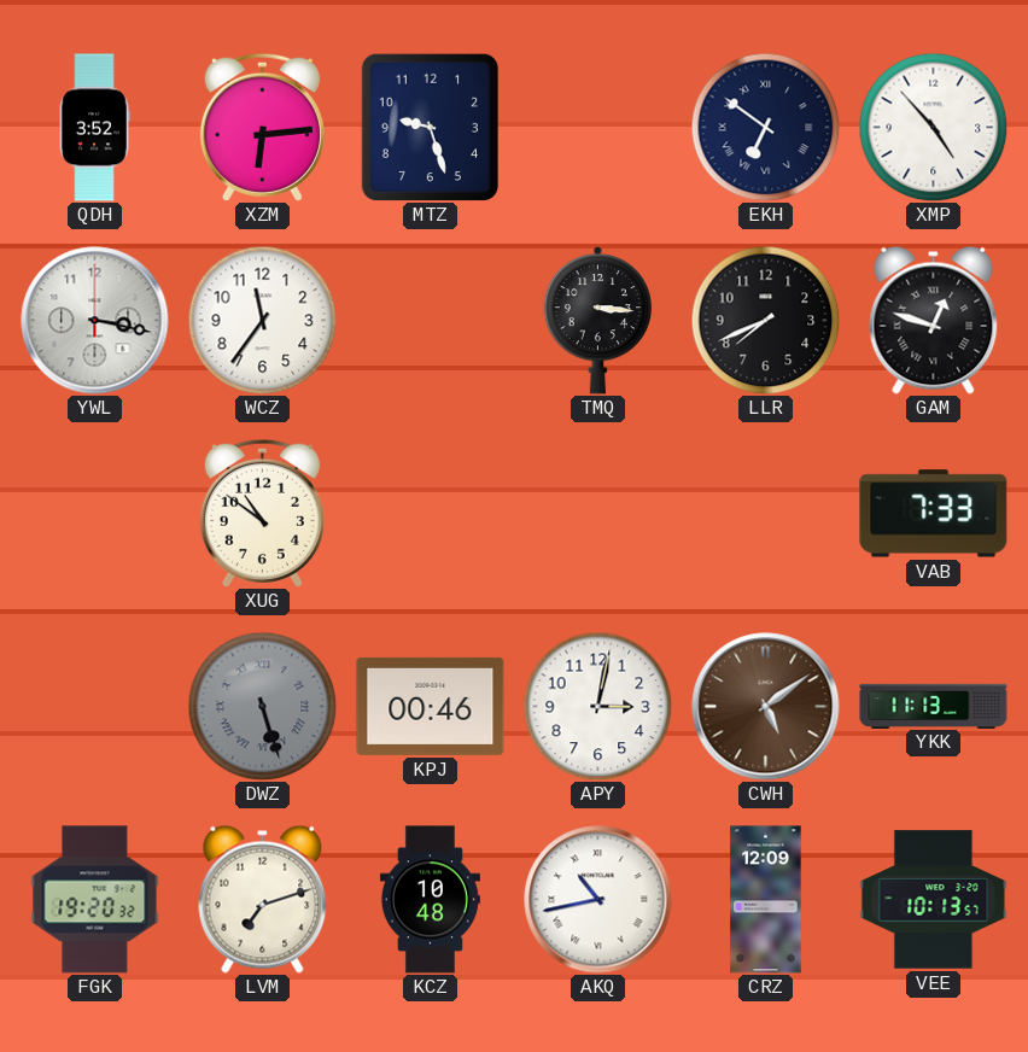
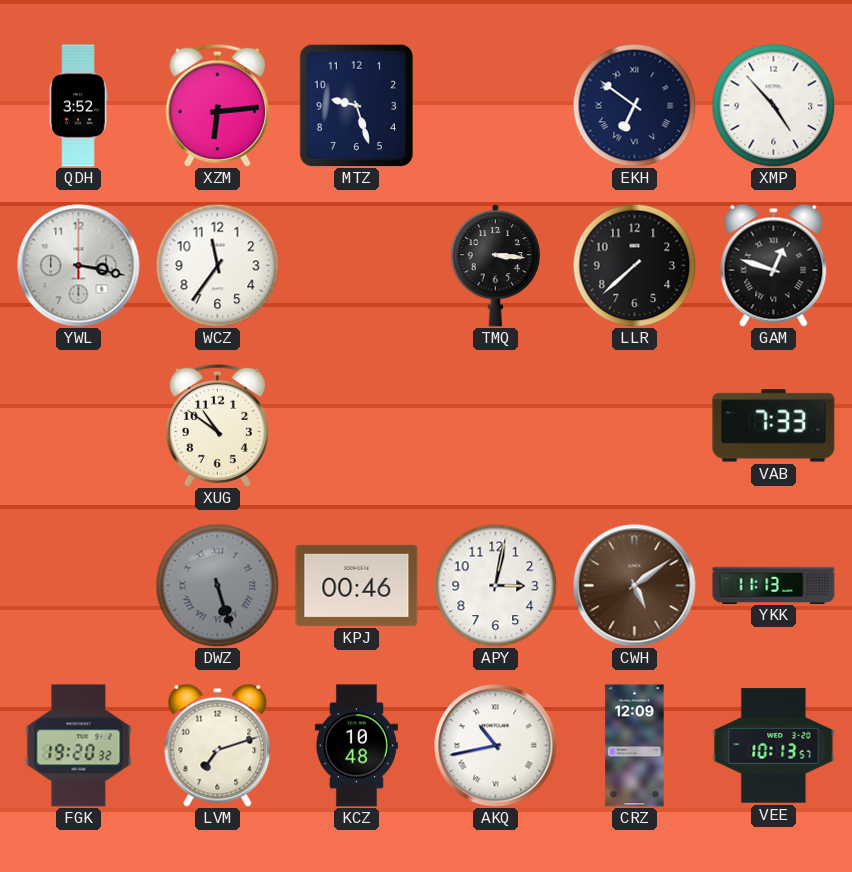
LLR: 7:41 -> 7:38 (634, 265)
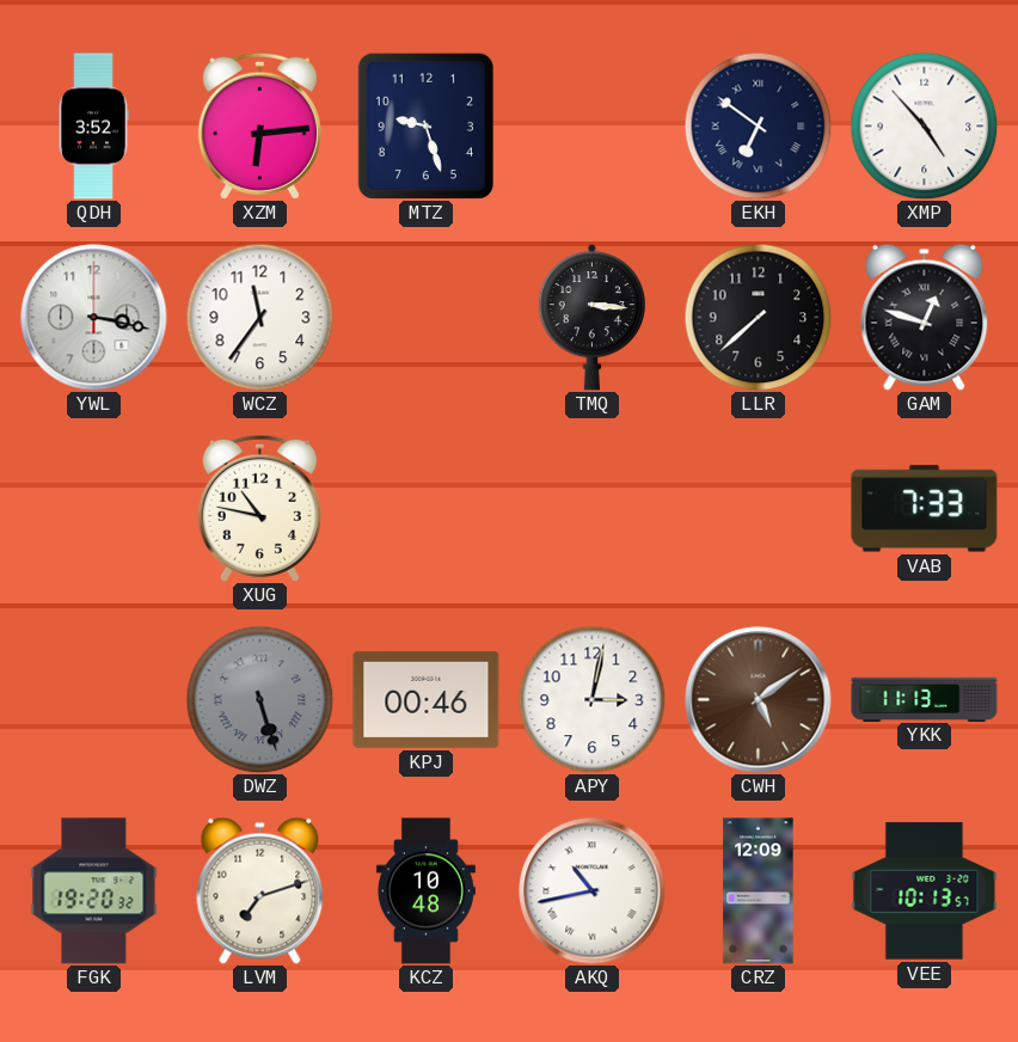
XUG: 10:51 -> 10:47 (259, 508)
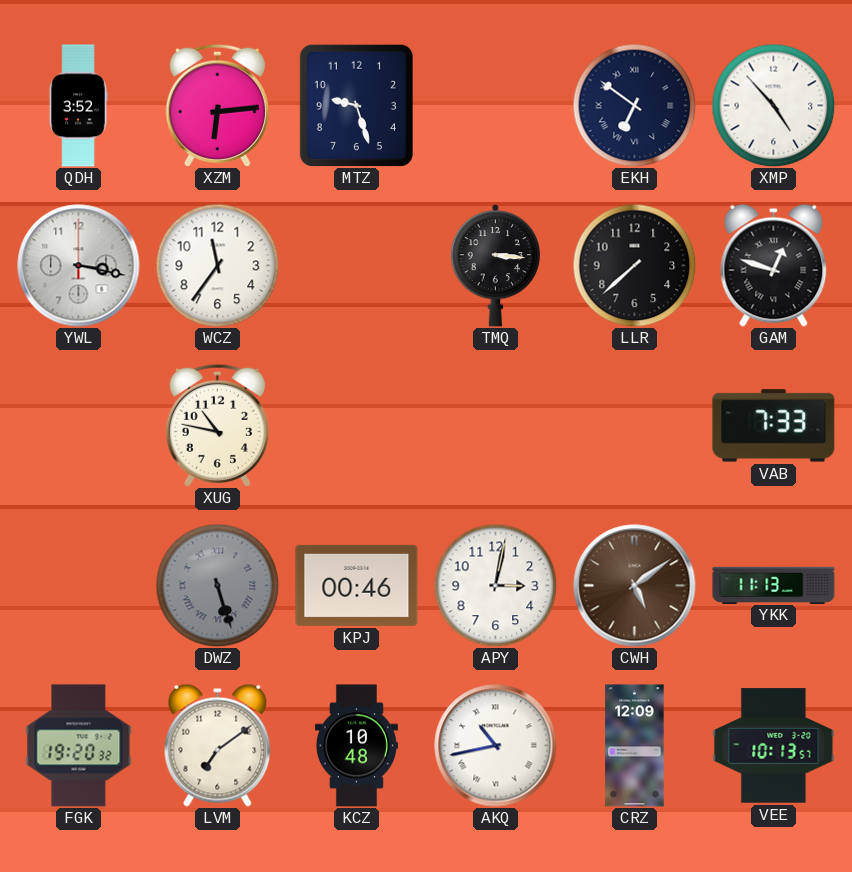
LVM: 7:12 -> 7:09 (218, 745)
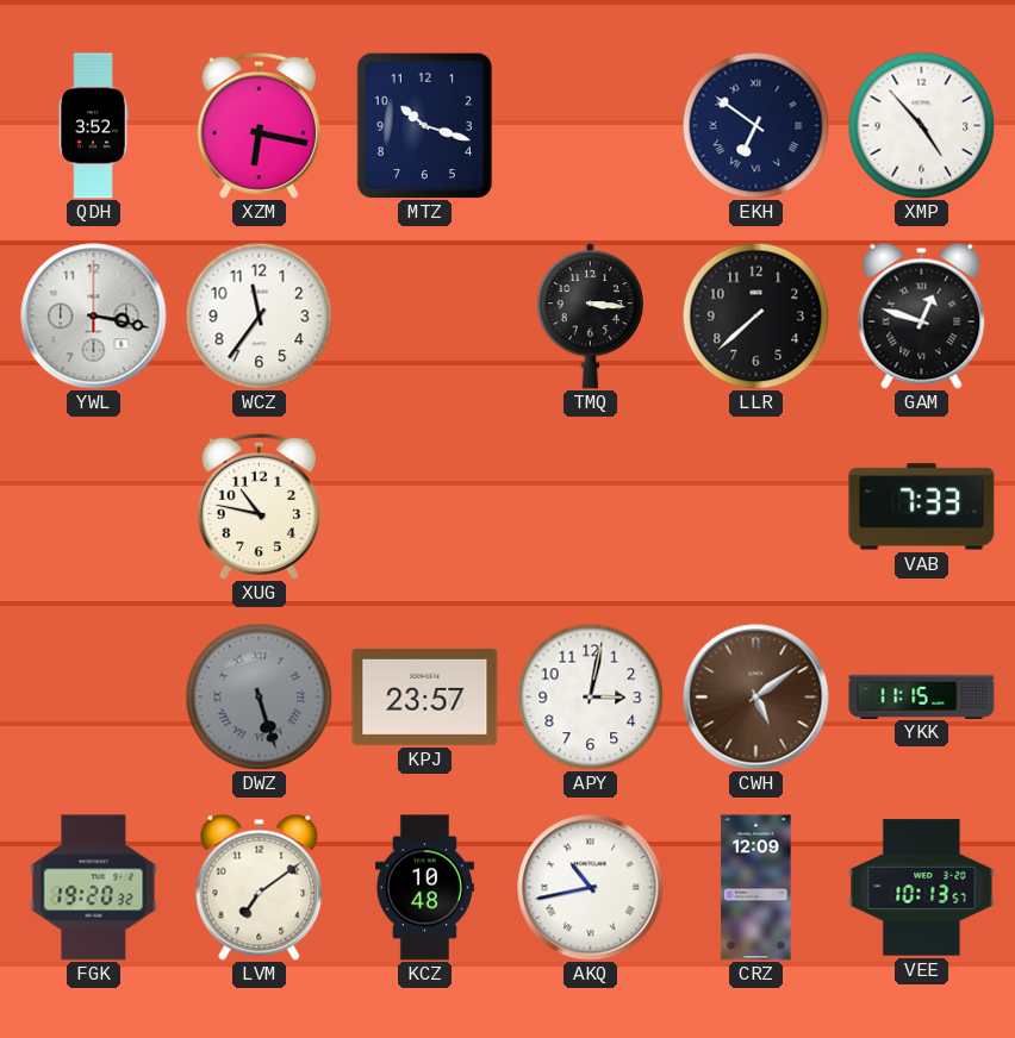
XZM: 6:14 -> 6:17 (259, 125)
MTZ: 9:27 -> 10:18 (424, 125)
KPJ: 00:46 -> 23:57 (425, 696)
YKK: 11:13 -> 11:15 (922, 696)
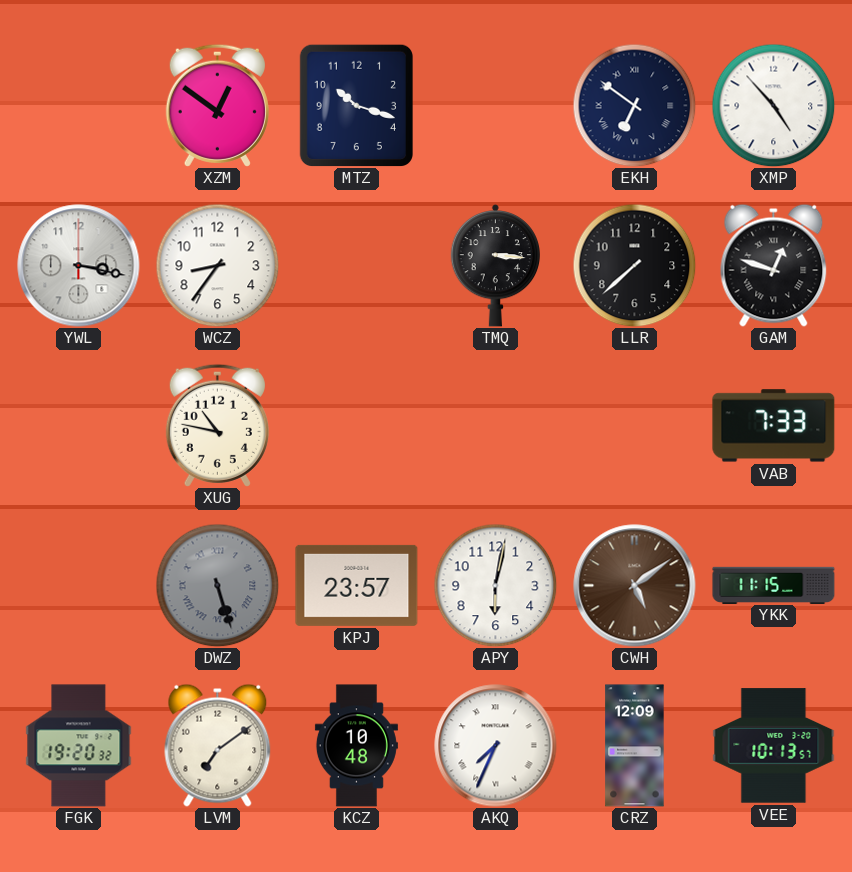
QDH: 3:52 -> none (93, 126)
XZM: 6:17 -> 12:51 (217, 105)
WCZ: 11:36 -> 8:36 (217, 265)
APY: 3:02 -> 6:02 (495, 585)
AKQ: 10:43 -> 7:34 (496, 746)
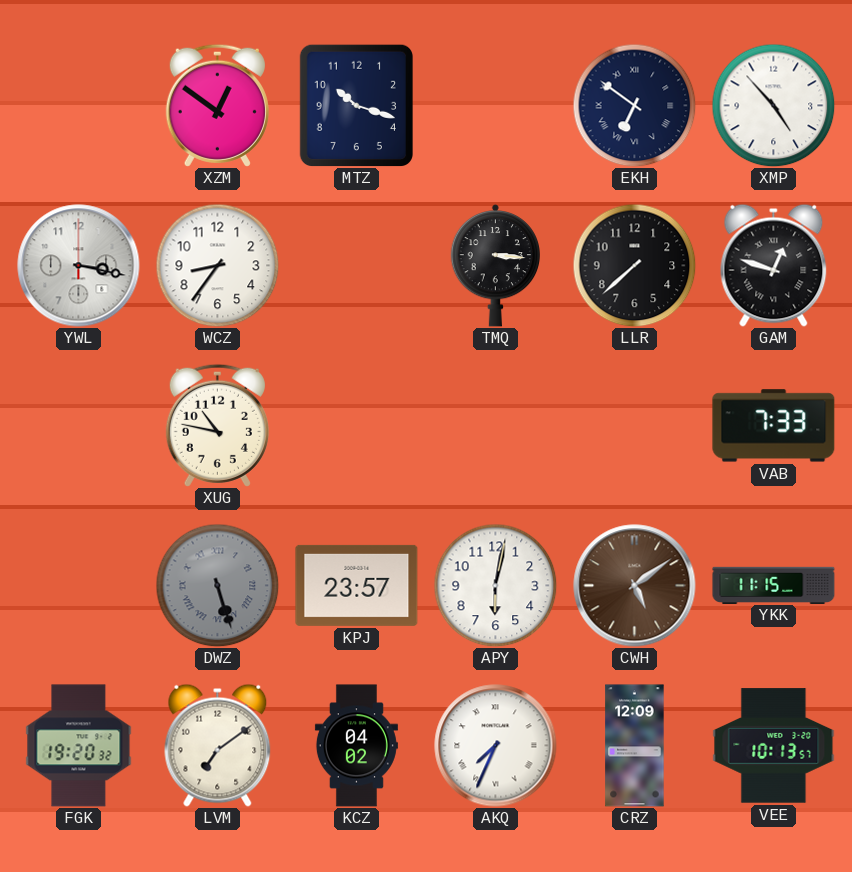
KCZ: 10:48 -> 04:02 (356, 746)
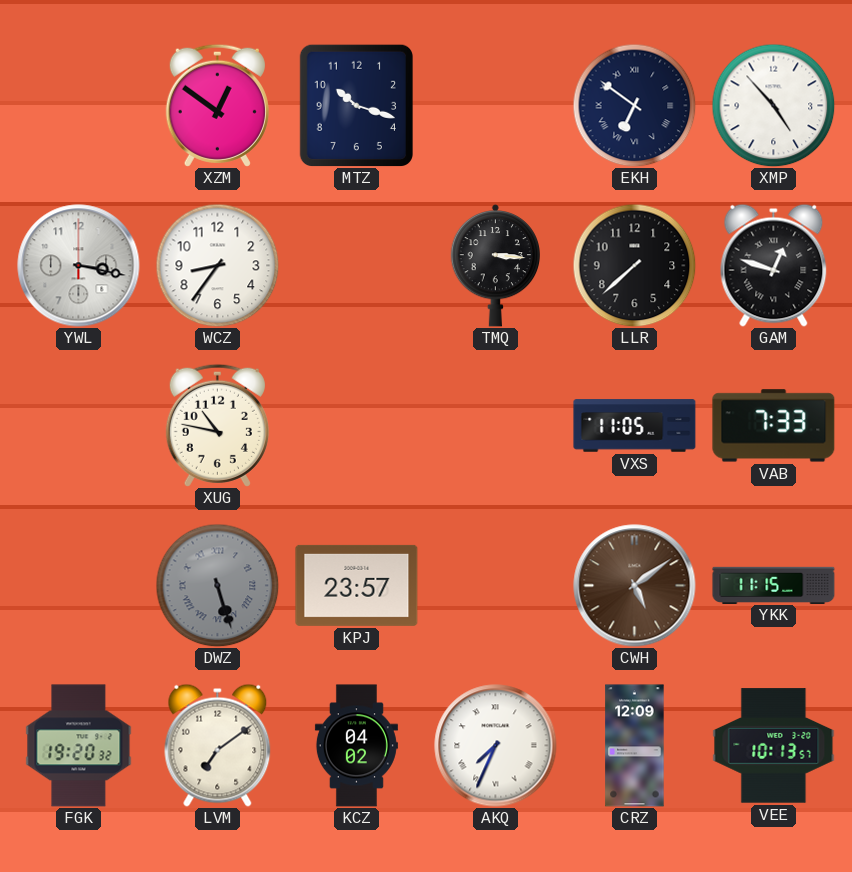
VXS: none -> 11:05 (635, 426)
APY: 6:02 -> none (495, 585)
